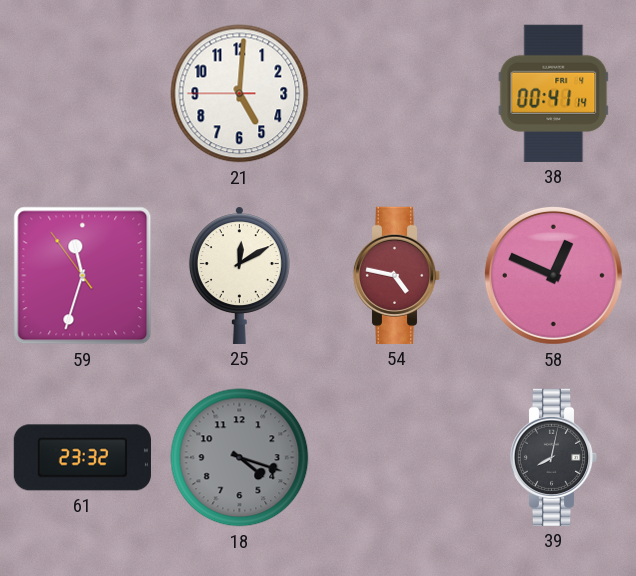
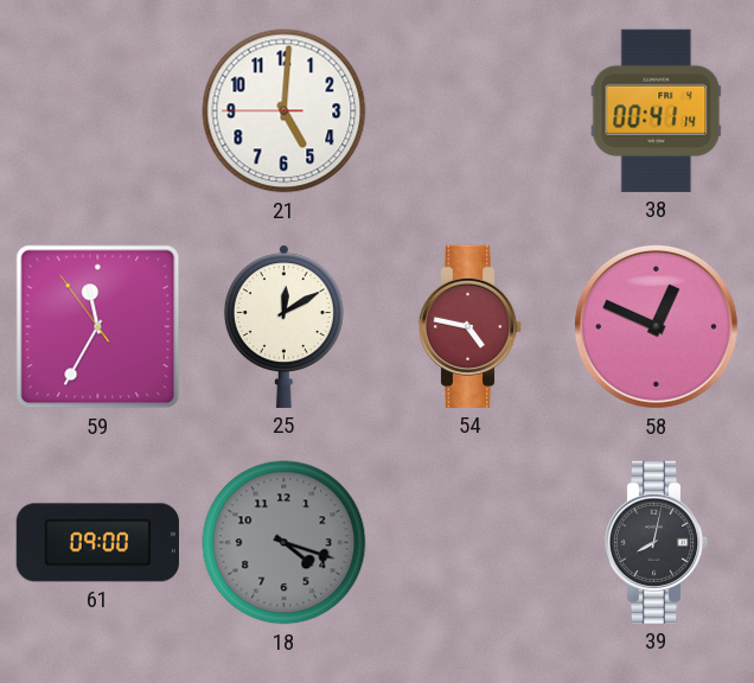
59: 11:32 -> 11:34 (98, 327)
61: 23:32 -> 09:00 (97, 543)
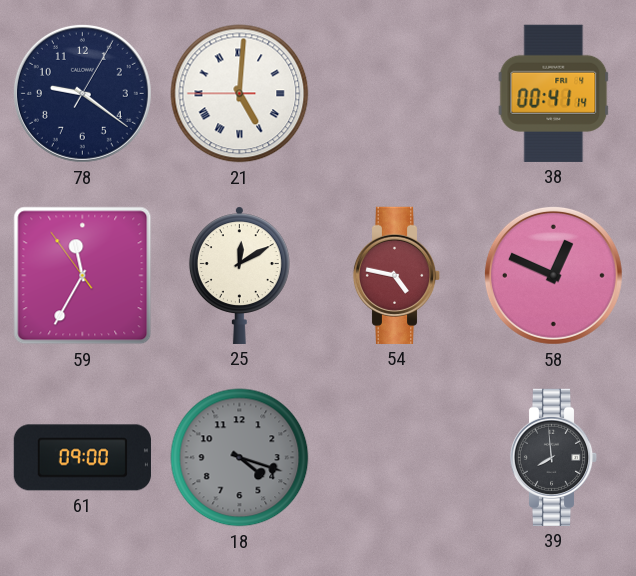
78: none -> 9:21 (82, 93)
21 numerals: Arabic -> Roman (240, 94)
39: 8:02 -> 7:59 (554, 457)
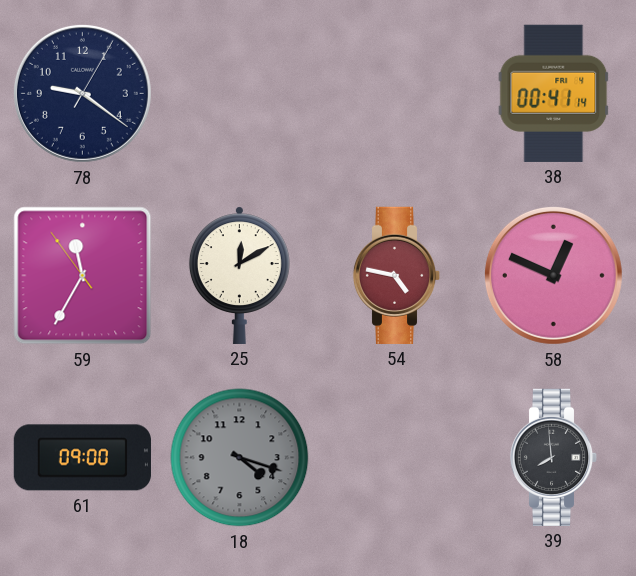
21: 5:00 -> none (240, 94)
